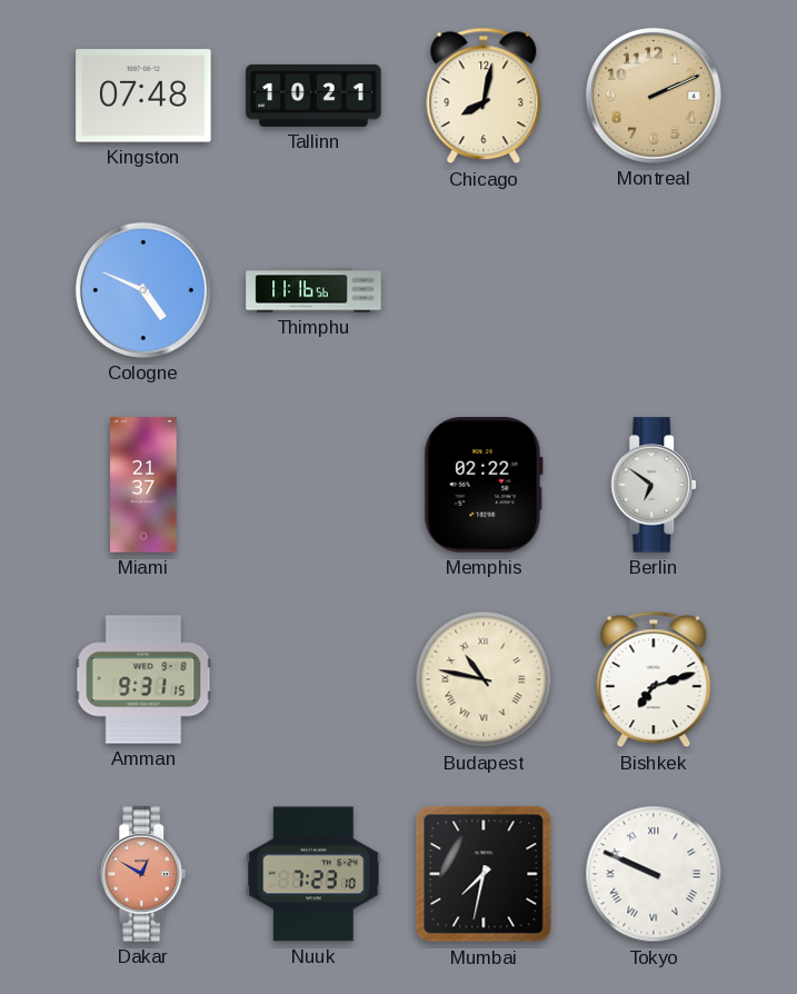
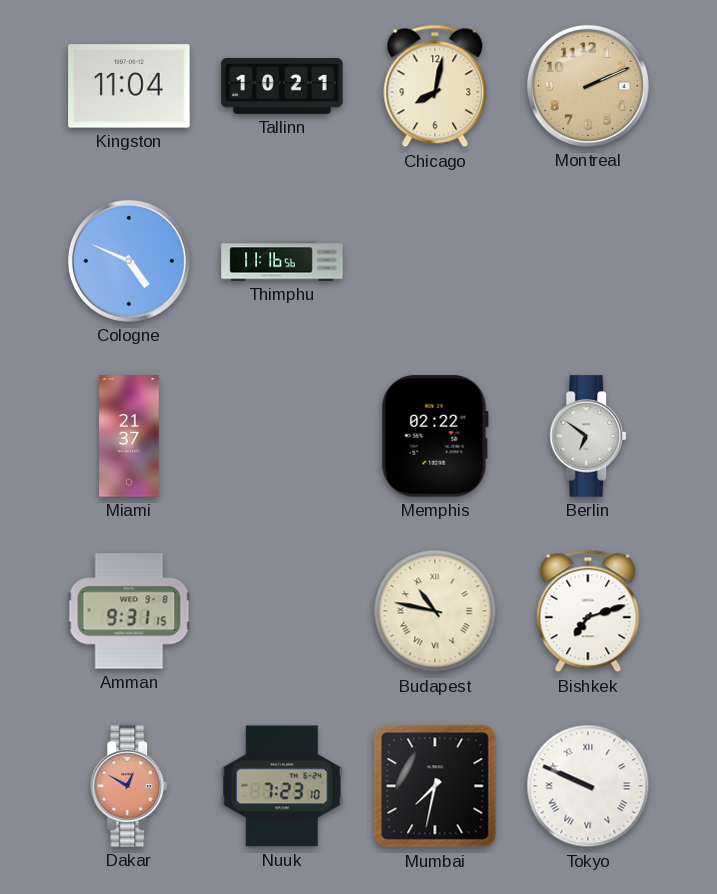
Kingston: 07:48 -> 11:04 (129, 86)
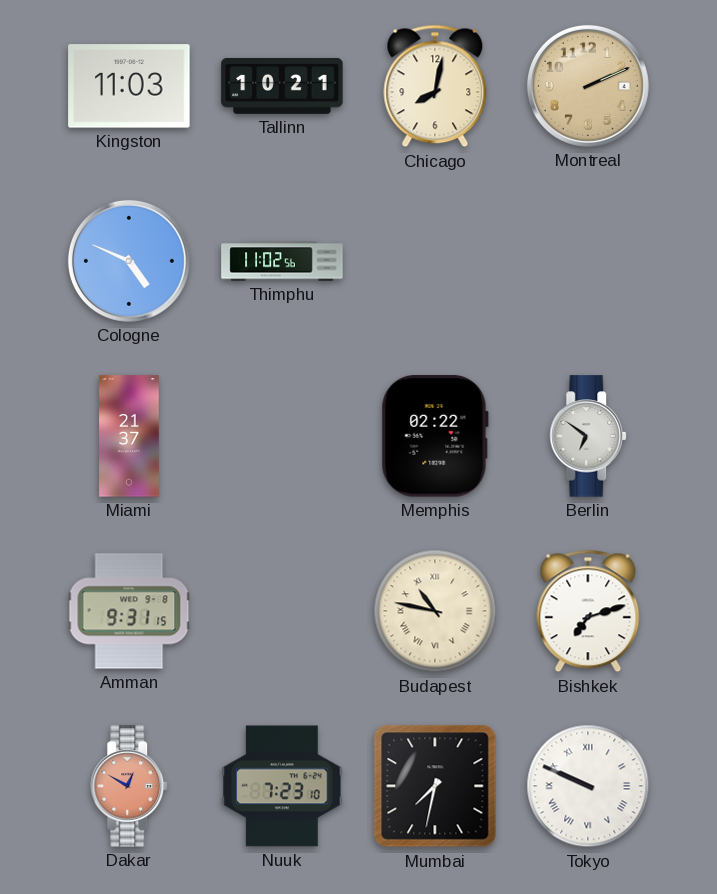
Kingston: 11:04 -> 11:03 (129, 86)
Thimphu: 11:16 -> 11:02 (282, 261)
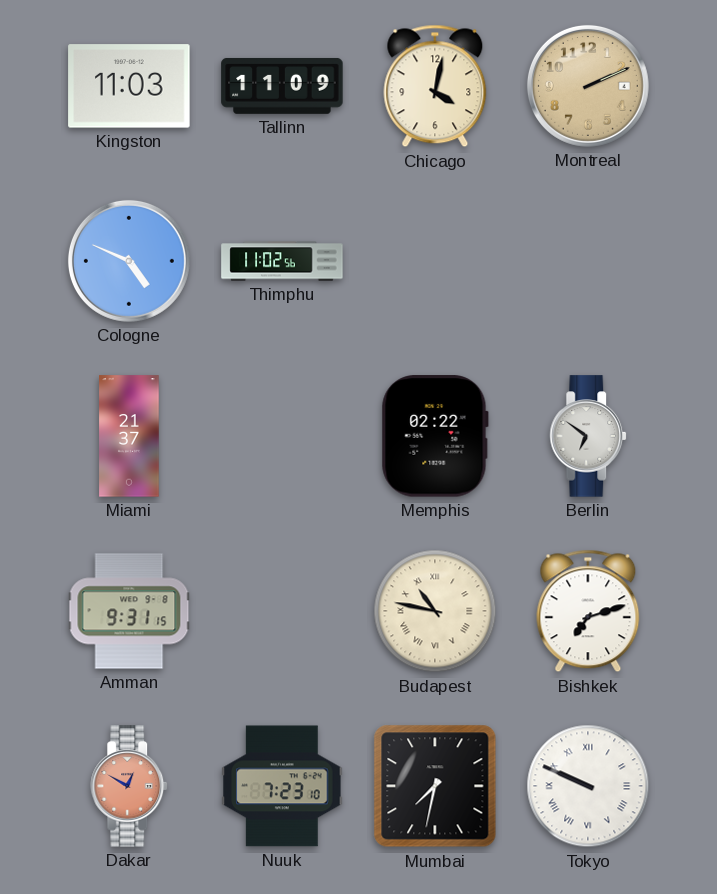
Tallinn: 10:21 -> 11:09 (282, 86)
Chicago: 8:02 -> 4:02 (435, 86)
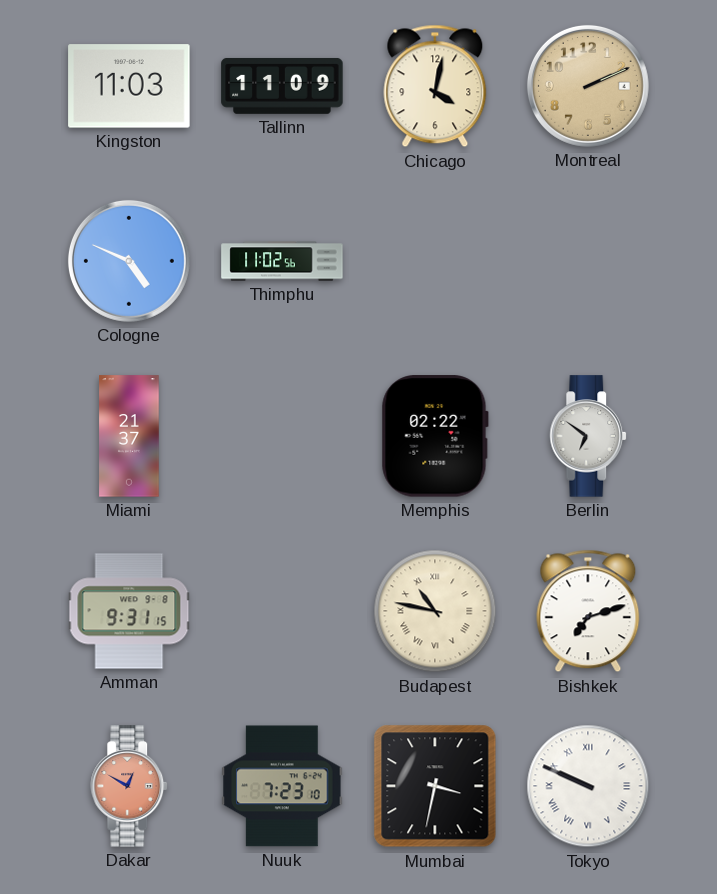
Mumbai: 7:32 -> 3:32 (435, 786)
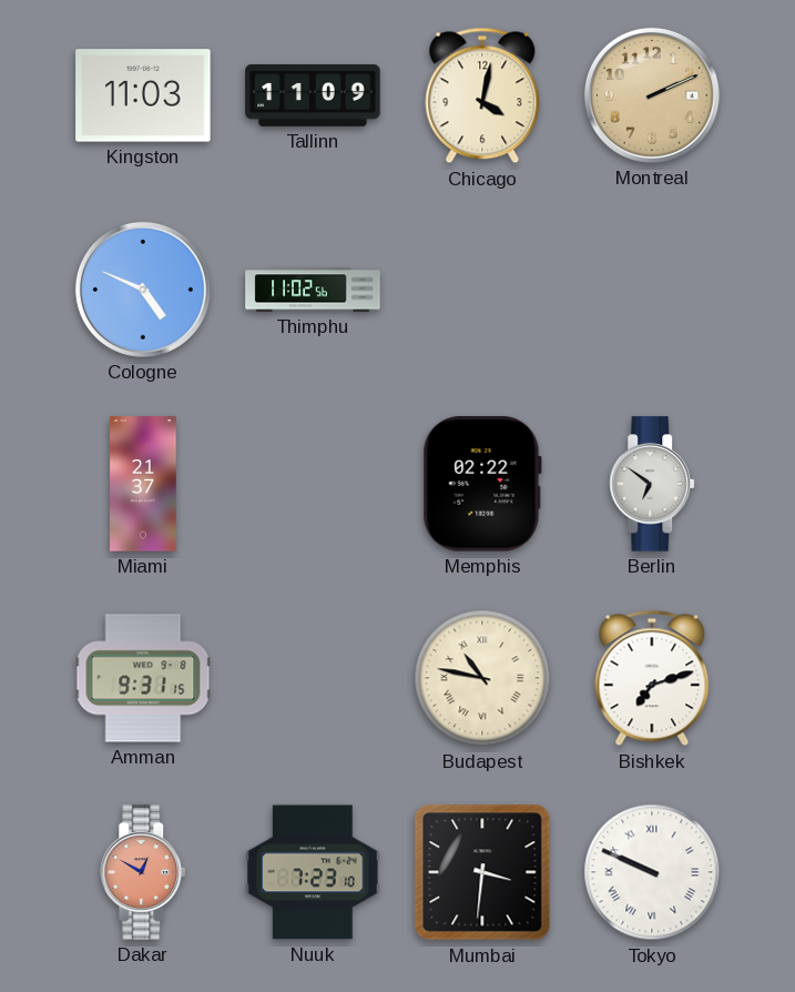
Mumbai: 3:32 -> 3:31 (482, 872)
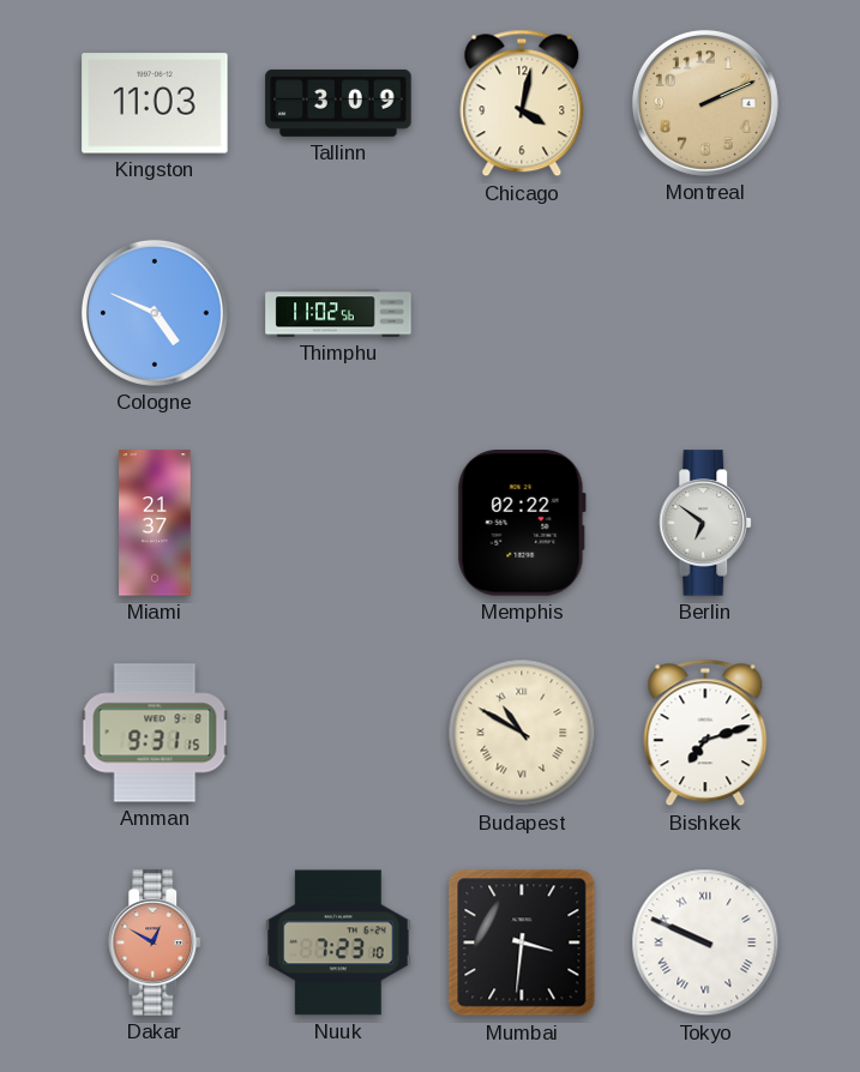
Tallinn: 11:09 -> 3:09 (338, 103)
Budapest: 10:47 -> 10:50 (522, 733)
